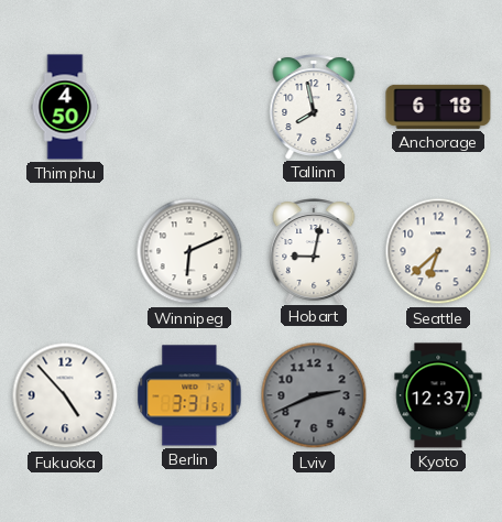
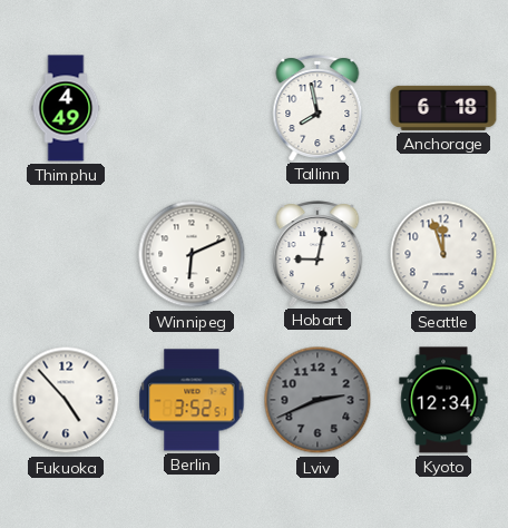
Thimphu: 4:50 -> 4:49 (66, 108)
Seattle: 6:38 -> 11:57 (443, 254)
Berlin: 3:31 -> 3:52 (192, 400)
Kyoto: 12:37 -> 12:34 (443, 400)
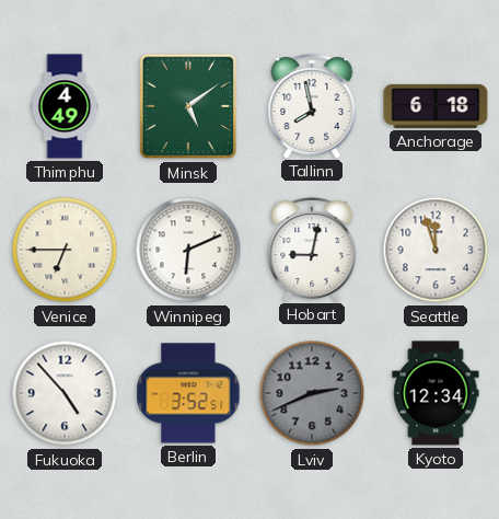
Minsk: none -> 5:09 (188, 106)
Venice: none -> 6:45 (65, 250)
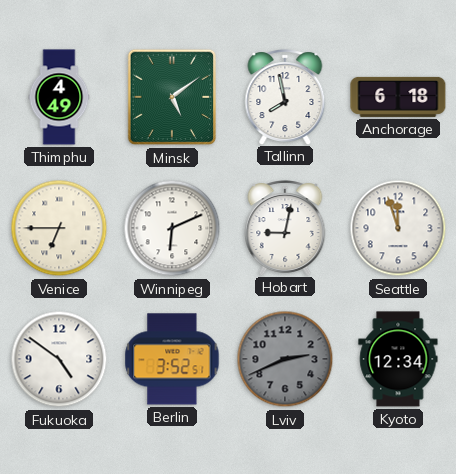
Fukuoka: 4:53 -> 4:51 (59, 359)
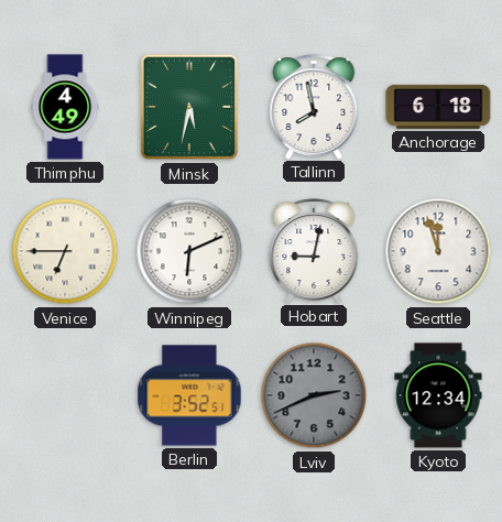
Minsk: 5:09 -> 5:32 (189, 107)
Fukuoka: 4:51 -> none (59, 359)
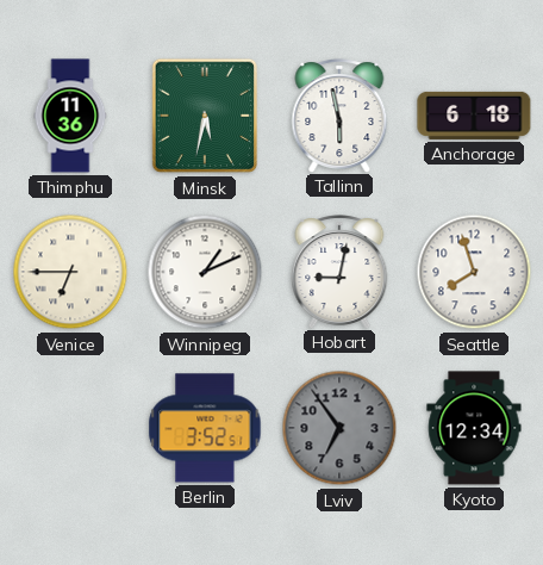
Thimphu: 4:49 -> 11:36 (70, 116)
Tallinn: 7:58 -> 5:58 (339, 116)
Winnipeg: 6:11 -> 1:11 (205, 272)
Seattle: 11:57 -> 7:57 (474, 272)
Lviv: 2:41 -> 6:54 (339, 428)
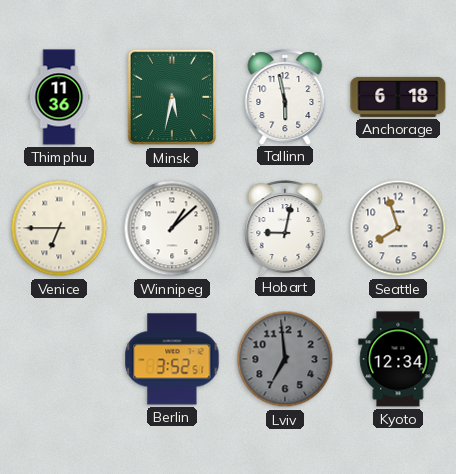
Winnipeg: 1:11 -> 1:08 (172, 228)
Lviv: 6:54 -> 6:59 (285, 359)
